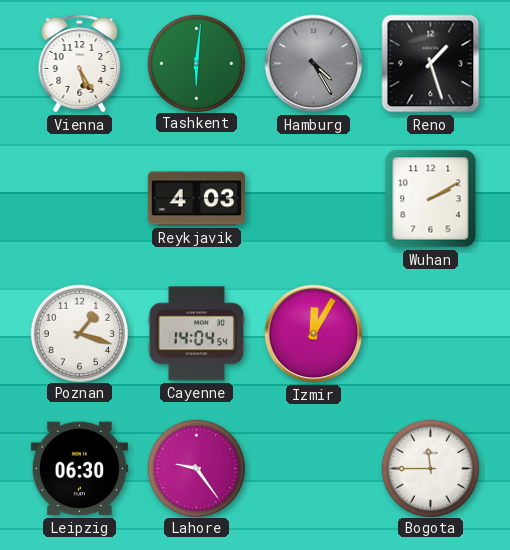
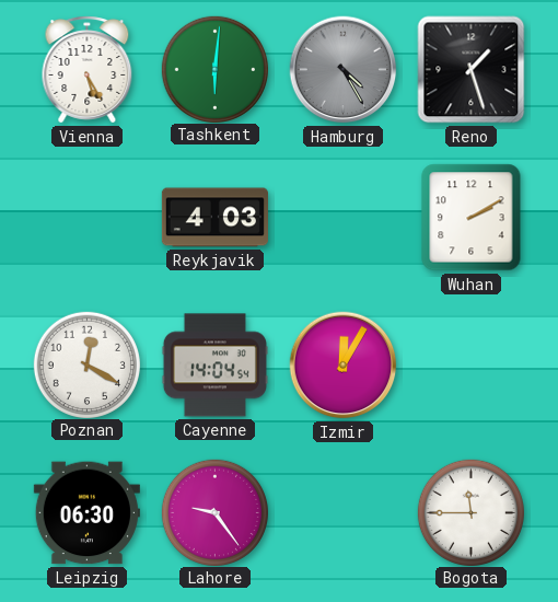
Poznan: 1:18 -> 12:20 (86, 364)
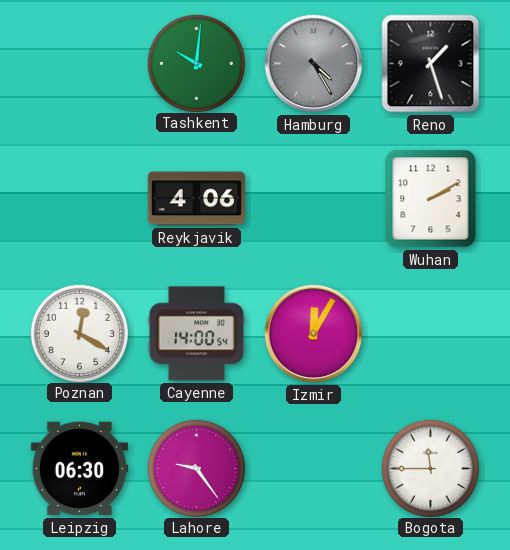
Vienna: 5:25 -> none (88, 70)
Tashkent: 6:01 -> 10:01 (196, 63)
Reykjavik: 4:03 -> 4:06 (196, 199)
Cayenne: 14:04 -> 14:00 (196, 334)
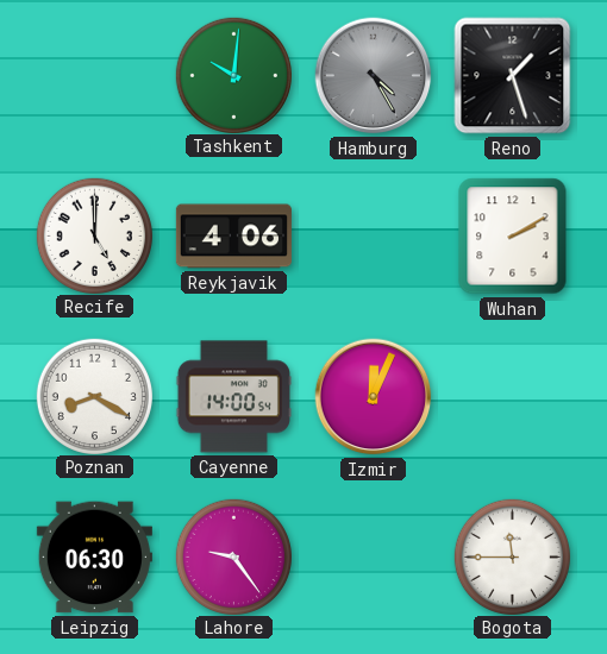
Recife: none -> 5:00 (94, 235)
Poznan: 12:20 -> 8:20 (94, 396)
Izmir: 12:05 -> 12:04 (374, 397)
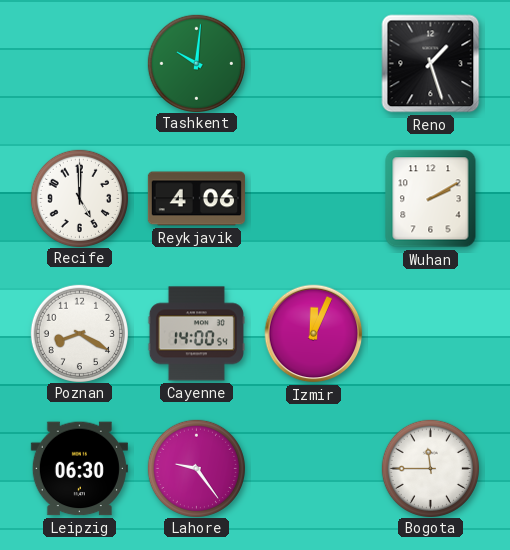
Hamburg: 4:25 -> none (374, 76)
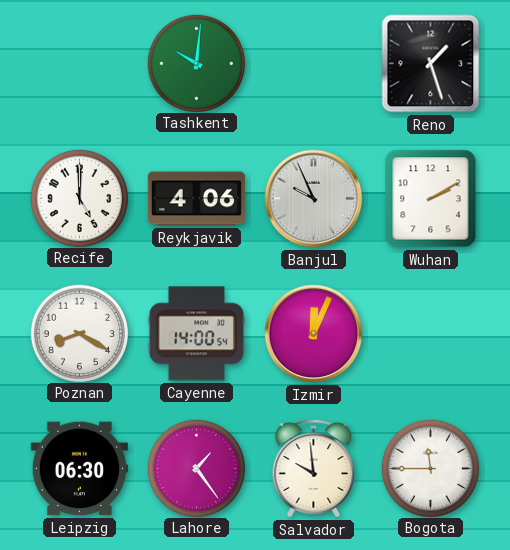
Banjul: none -> 9:56 (314, 199)
Lahore: 9:24 -> 1:24 (196, 468)
Salvador: none -> 9:59 (314, 469)
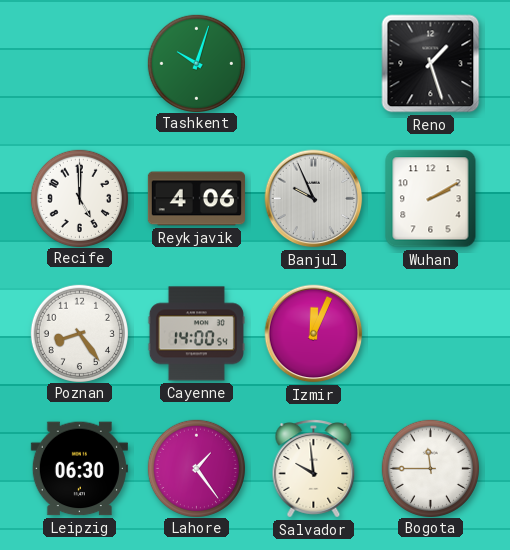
Tashkent: 10:01 -> 10:03 (196, 63)
Poznan: 8:20 -> 8:24 (79, 333)
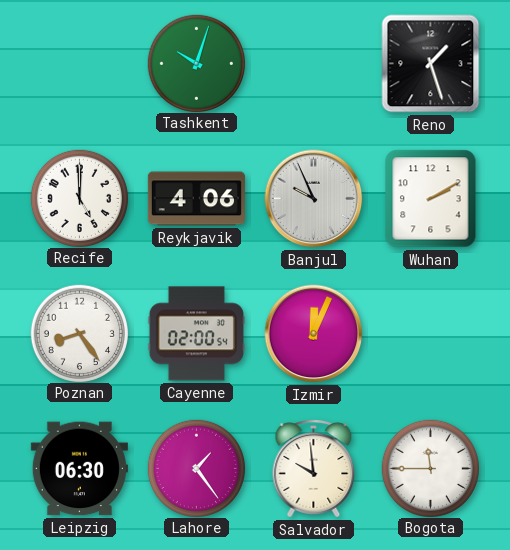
Cayenne: 14:00 -> 02:00 (196, 334)
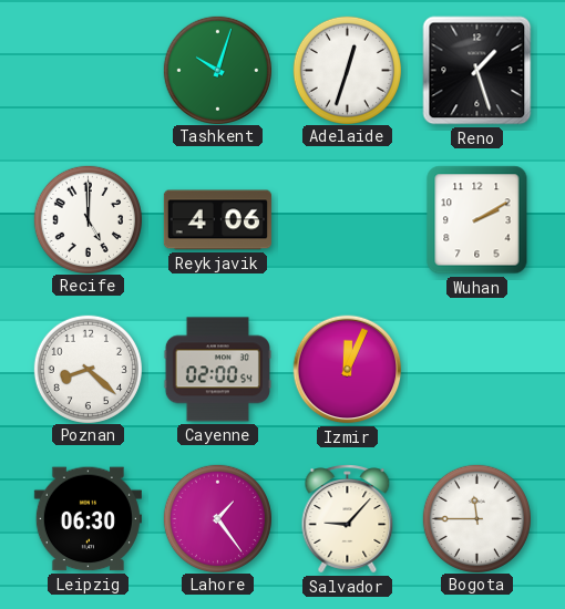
Adelaide: none -> 12:33 (347, 70)
Banjul: 9:56 -> none (314, 199)
Poznan: 8:24 -> 8:22 (88, 369)
Salvador: 9:59 -> 9:07 (348, 519)
